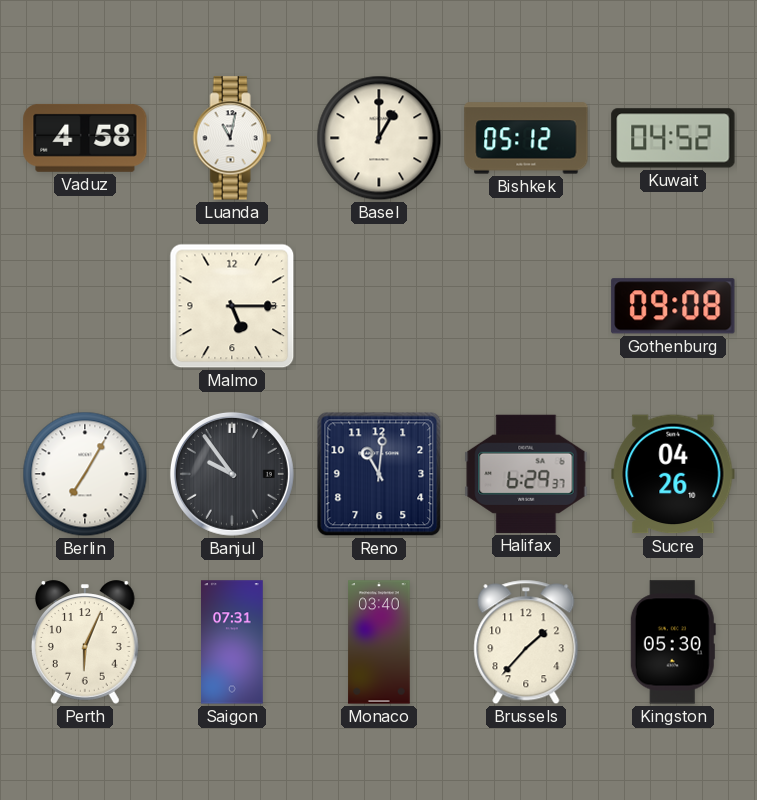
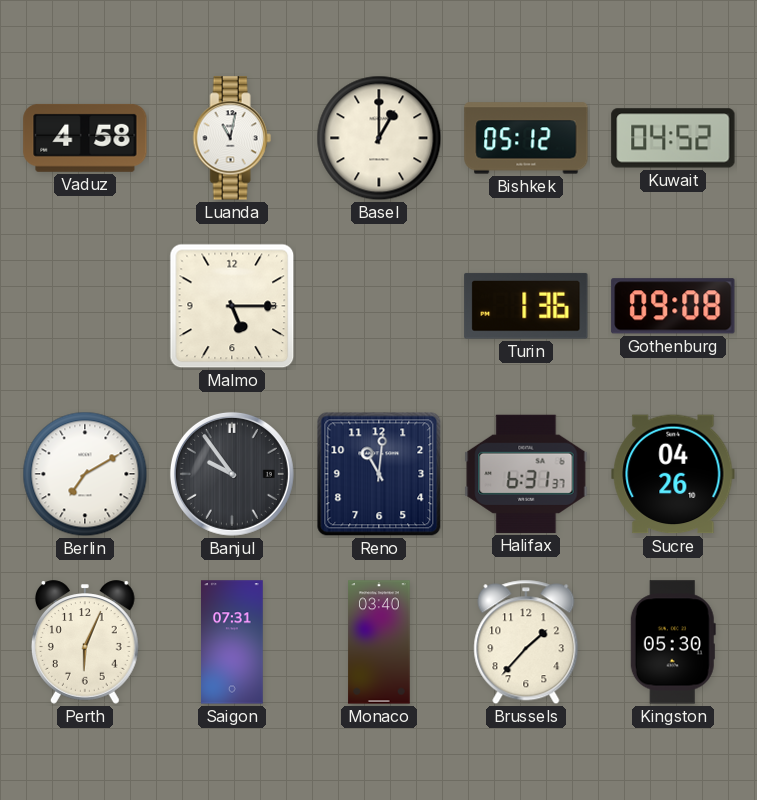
Turin: none -> 1:36 (526, 306)
Berlin: 7:05 -> 7:10 (85, 474)
Halifax: 6:29 -> 6:31 (526, 474)
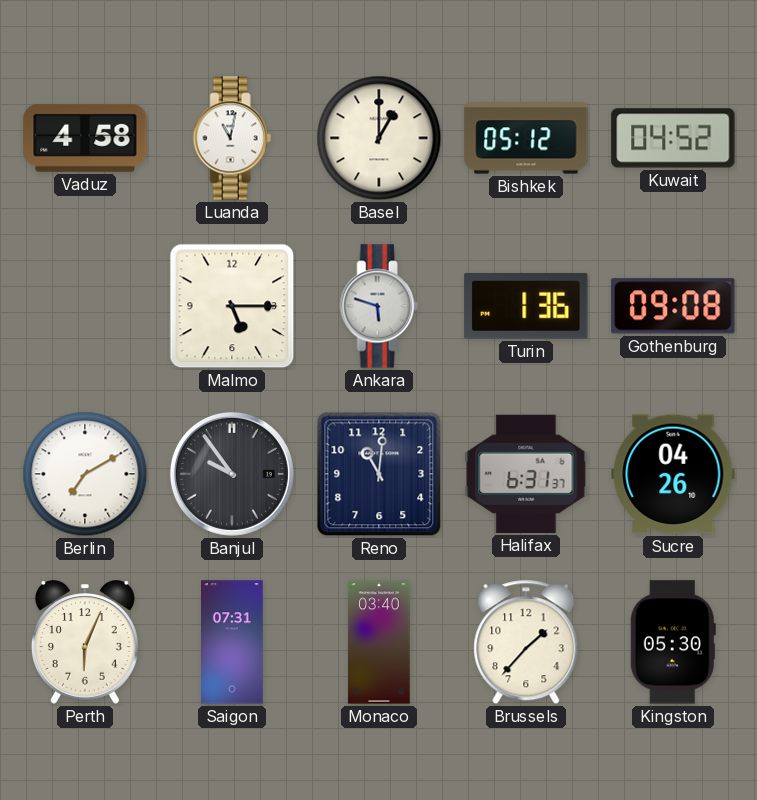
Ankara: none -> 5:48 (379, 306)
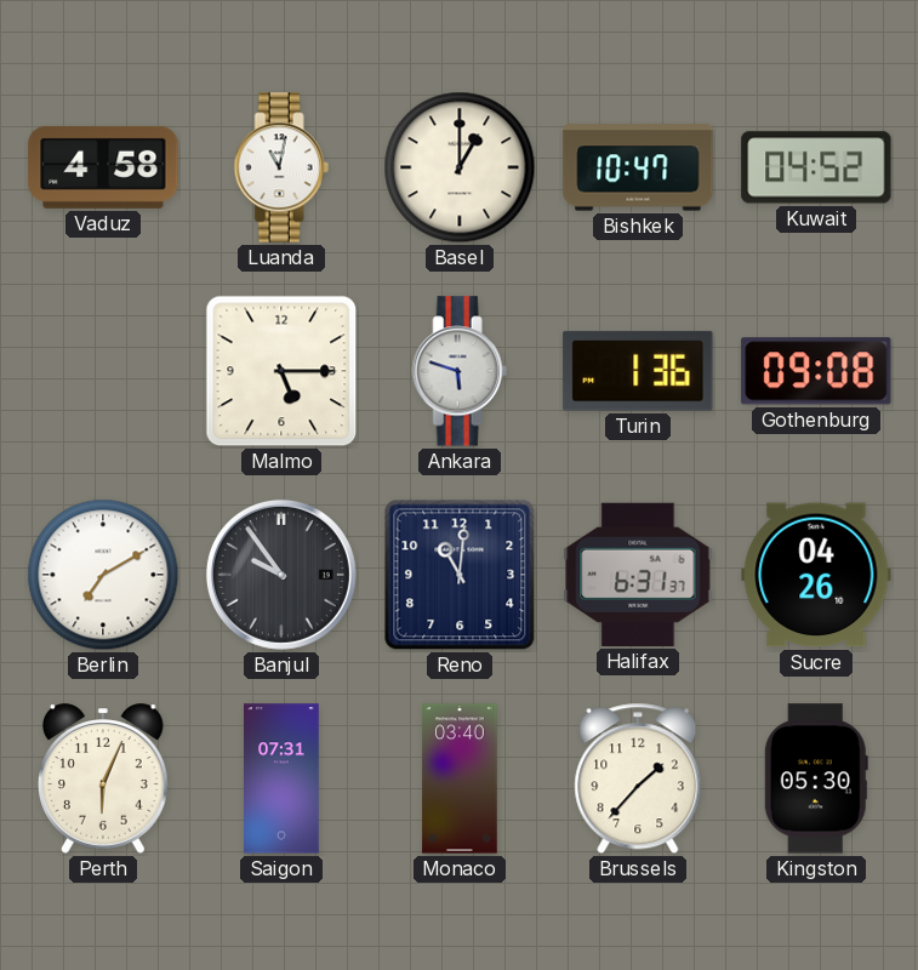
Bishkek: 05:12 -> 10:47 (638, 167)
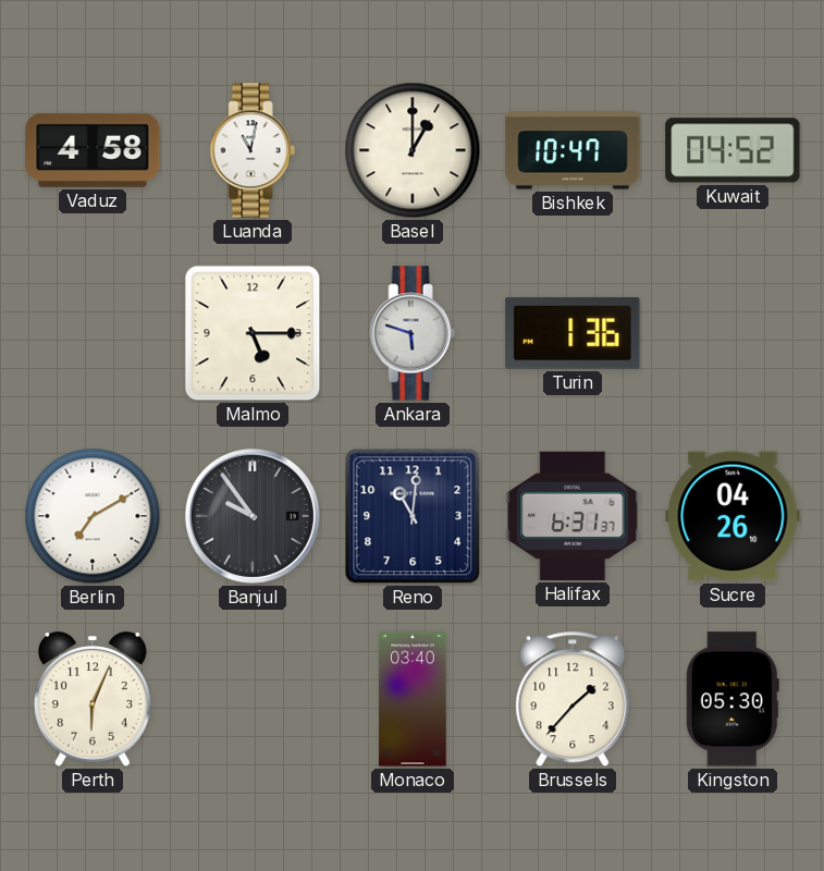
Gothenburg: 09:08 -> none (816, 371)
Saigon: 07:31 -> none (283, 778)
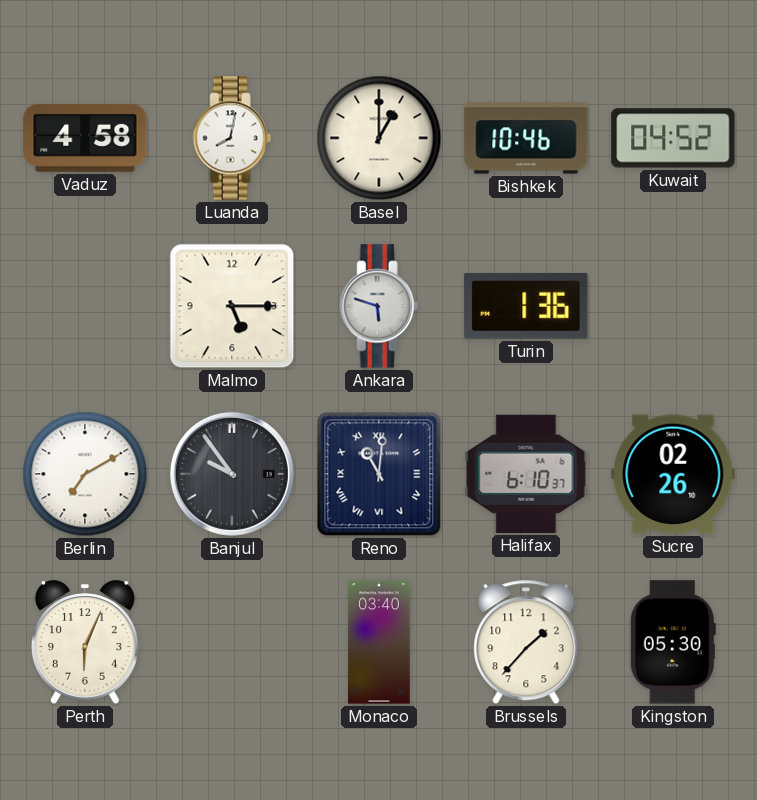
Luanda: 11:02 -> 8:02 (232, 138)
Bishkek: 10:47 -> 10:46 (526, 138)
Reno numerals: Arabic -> Roman (379, 474)
Halifax: 6:31 -> 6:10 (526, 474)
Sucre: 04:26 -> 02:26 (673, 474)
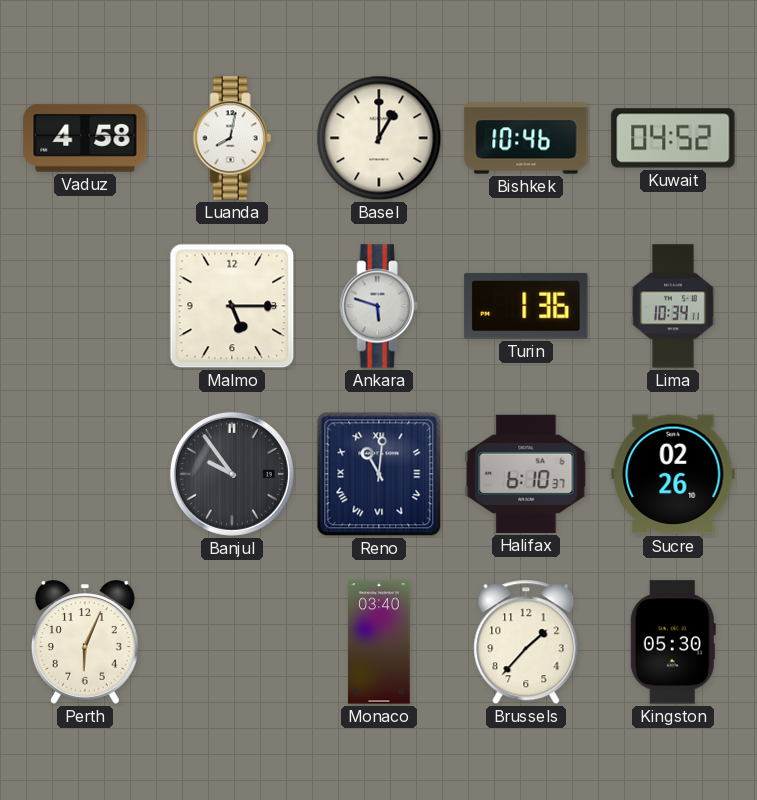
Lima: none -> 10:34 (673, 306)
Berlin: 7:10 -> none (85, 474)
